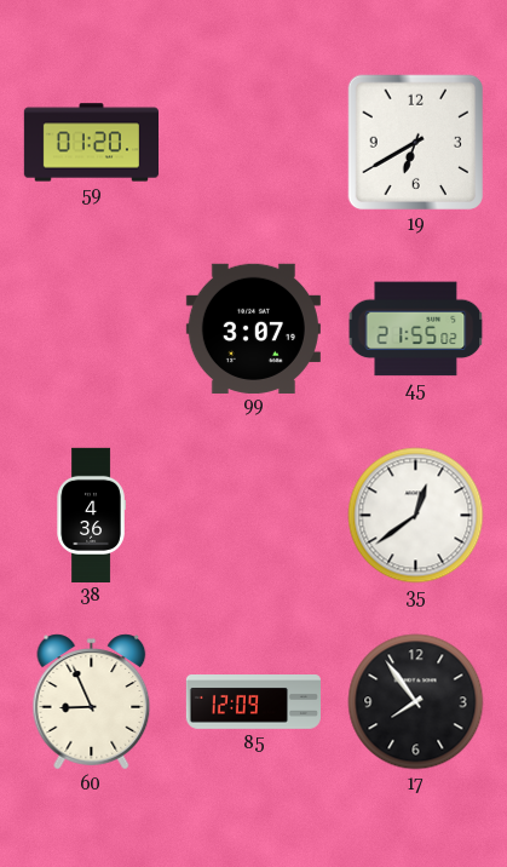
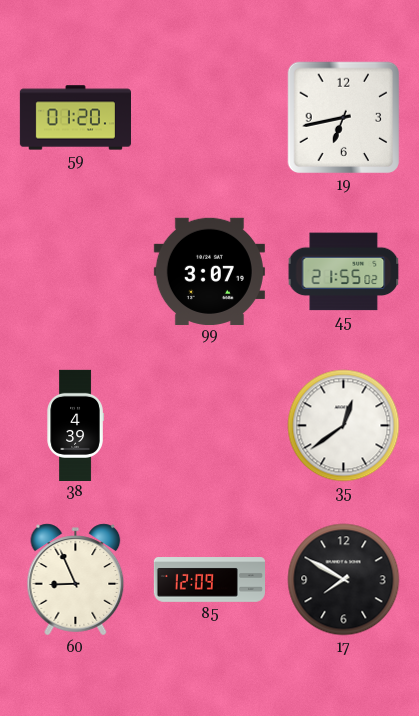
19: 6:40 -> 6:43 (344, 118)
38: 4:36 -> 4:39 (75, 425)
17: 7:54 -> 7:50 (344, 580)
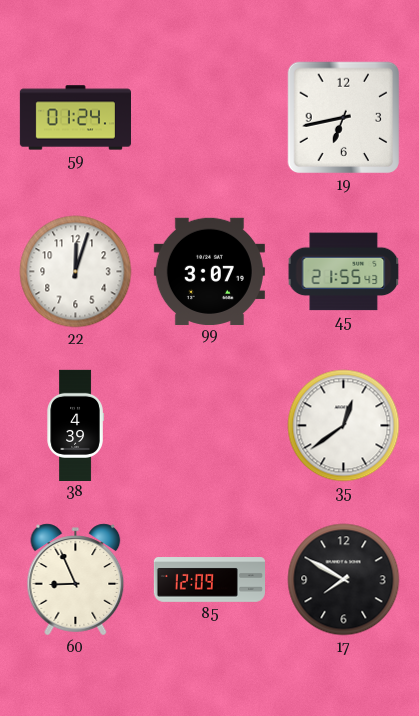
59: 01:20 -> 01:24 (75, 118)
22: none -> 12:03 (76, 272)
45: 21:55:02 -> 21:55:43 (344, 272)
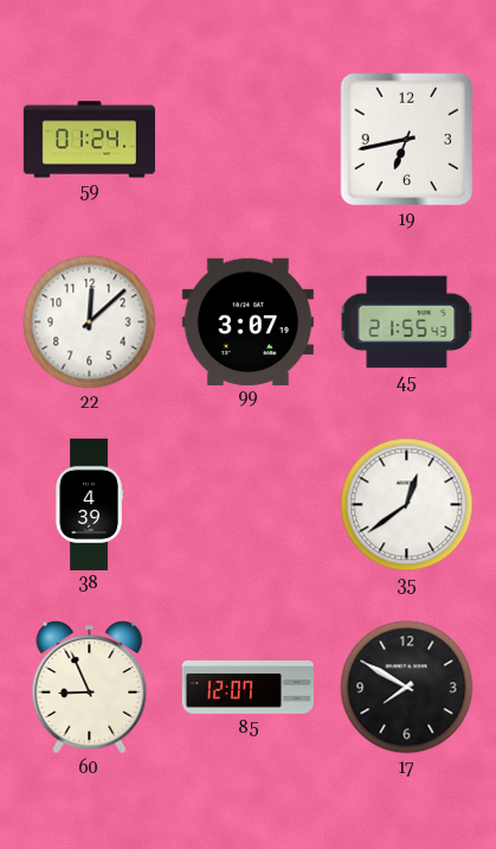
22: 12:03 -> 12:08 (90, 323)
85: 12:09 -> 12:07 (247, 688)
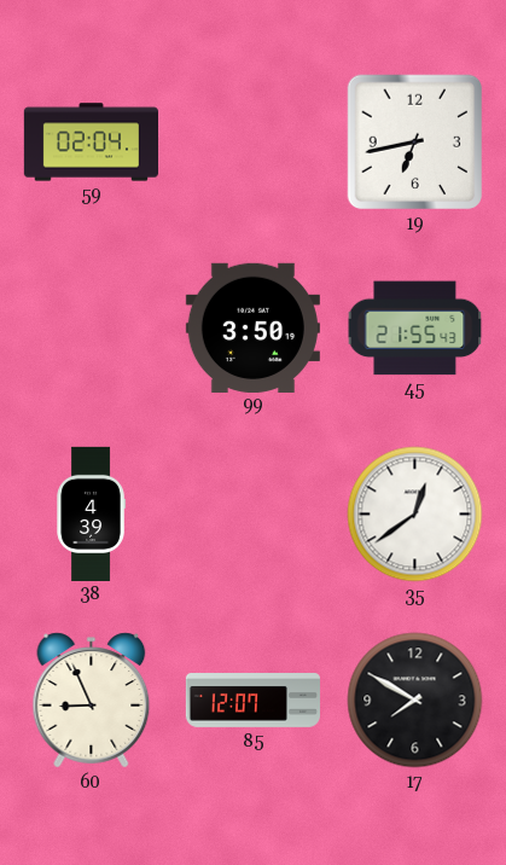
59: 01:24 -> 02:04 (91, 143)
22: 12:08 -> none (90, 323)
99: 3:07 -> 3:50 (252, 327)
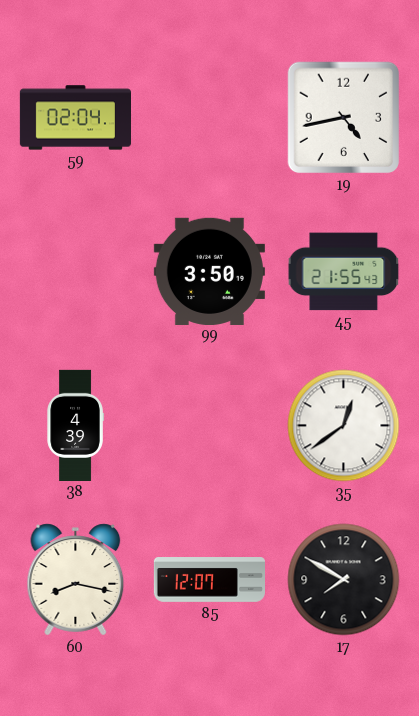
19: 6:43 -> 4:43 (344, 118)
60: 8:56 -> 8:17 (76, 580)
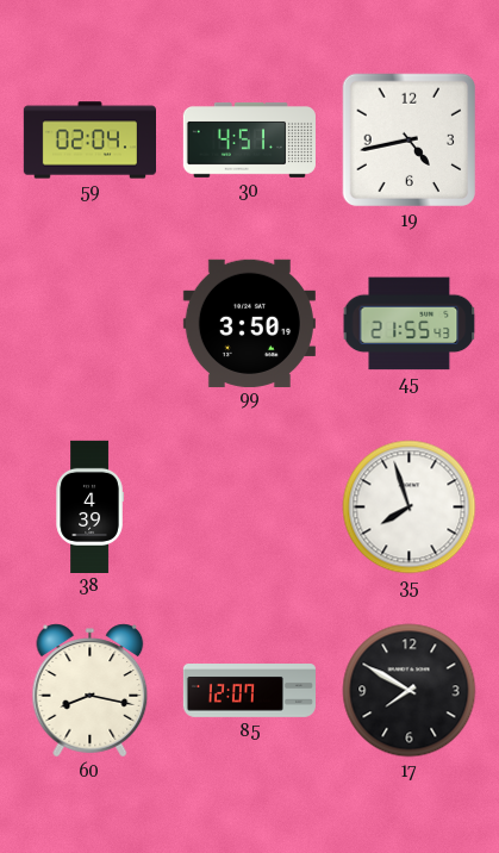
30: none -> 4:51 (249, 141)
35: 12:39 -> 7:57 (410, 508)
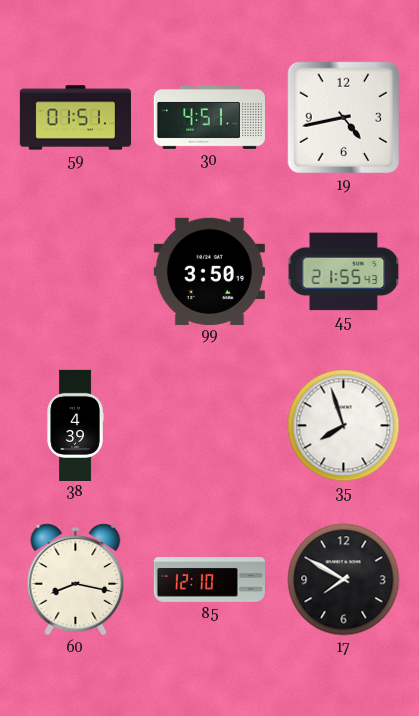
59: 02:04 -> 01:51 (75, 118)
85: 12:07 -> 12:10 (209, 580)
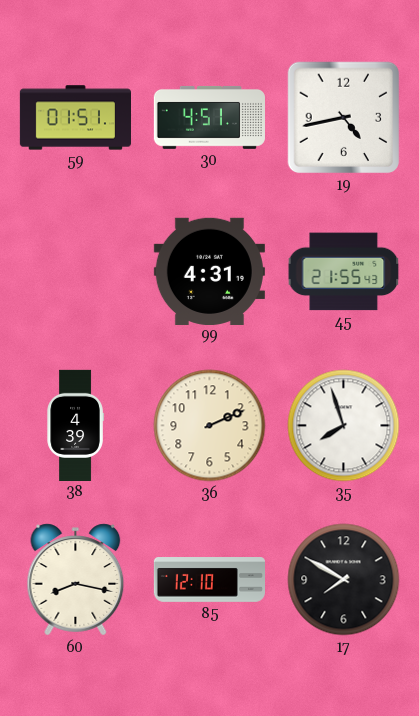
99: 3:50 -> 4:31 (209, 271)
36: none -> 2:11 (210, 426)
